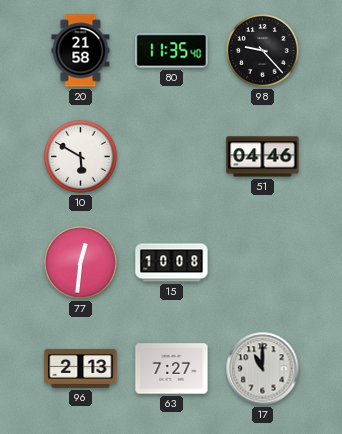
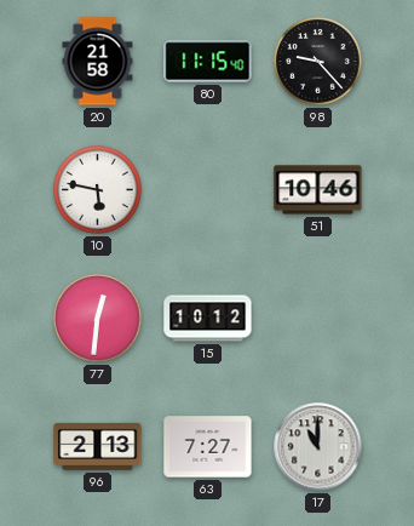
80: 11:35 -> 11:15 (208, 62)
10: 5:50 -> 5:47 (98, 190)
51: 04:46 -> 10:46 (318, 190)
15: 10:08 -> 10:12 (208, 319)
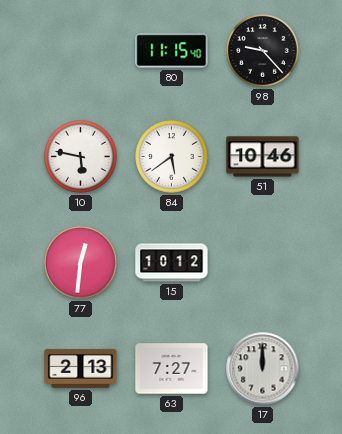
20: 21:58 -> none (98, 62)
84: none -> 5:39 (172, 157)
17: 11:00 -> 12:00 (263, 369)
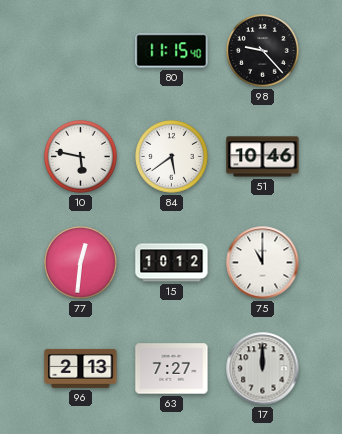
75: none -> 11:00 (263, 263)
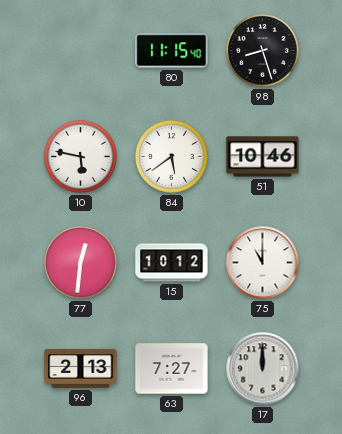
98: 9:23 -> 8:27 (263, 51)
